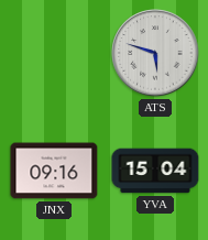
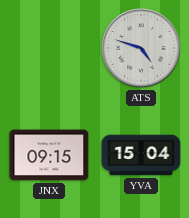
ATS: 5:48 -> 4:48 (141, 48)
JNX: 09:16 -> 09:15 (49, 155)
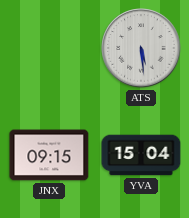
ATS: 4:48 -> 5:29 (141, 48)
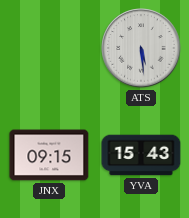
YVA: 15:04 -> 15:43 (141, 155)
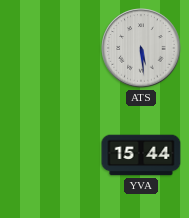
JNX: 09:15 -> none (49, 155)
YVA: 15:43 -> 15:44 (141, 155)
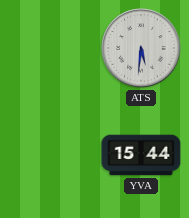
ATS: 5:29 -> 5:31 (141, 48)
